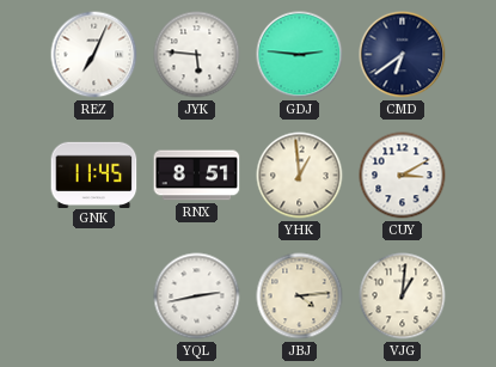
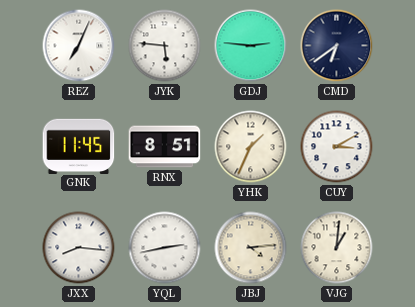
YHK: 12:59 -> 1:34 (251, 147)
JXX: none -> 8:16 (79, 248)
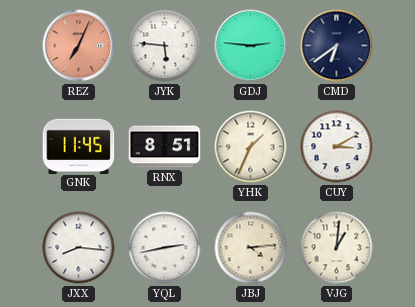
REZ dial: white -> salmon (79, 46)
